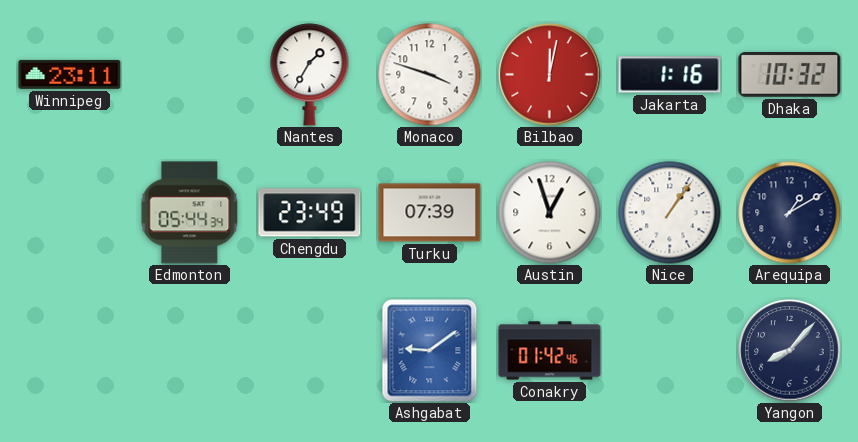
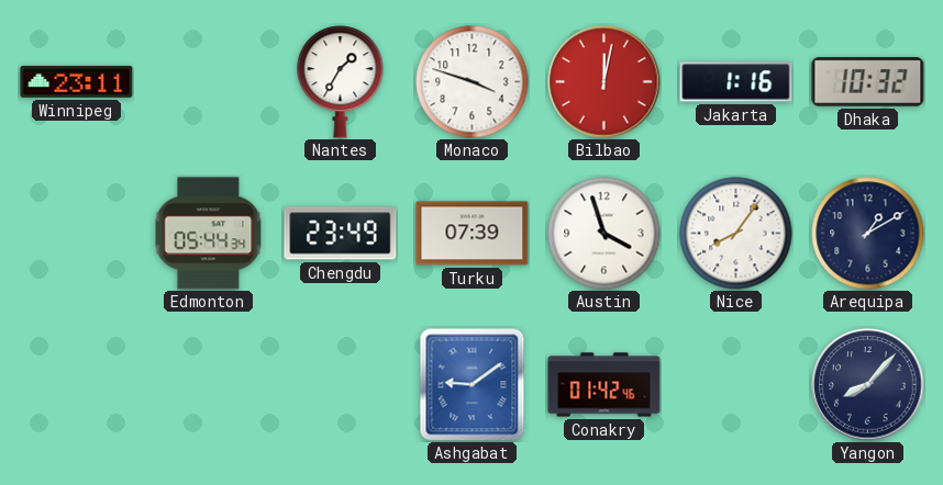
Austin: 12:57 -> 3:57 (604, 234)
Nice: 1:06 -> 8:06 (736, 234)
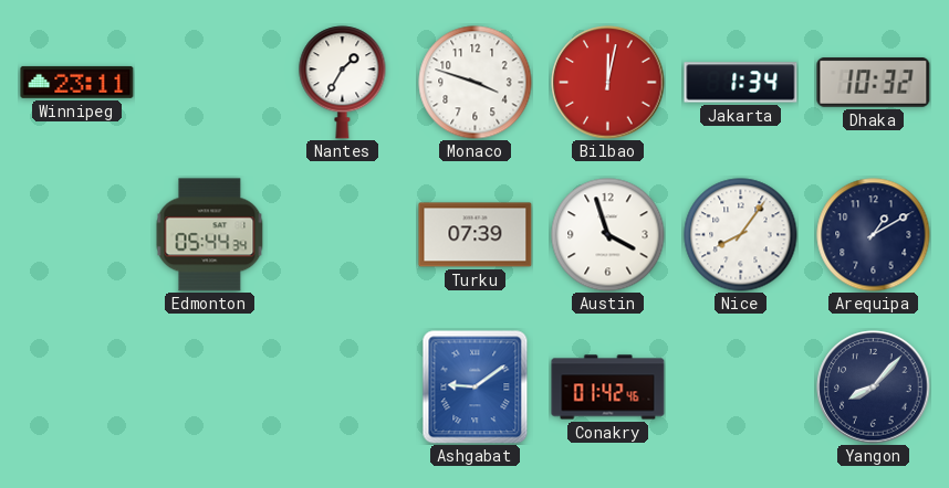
Jakarta: 1:16 -> 1:34 (741, 83)
Chengdu: 23:49 -> none (341, 234)
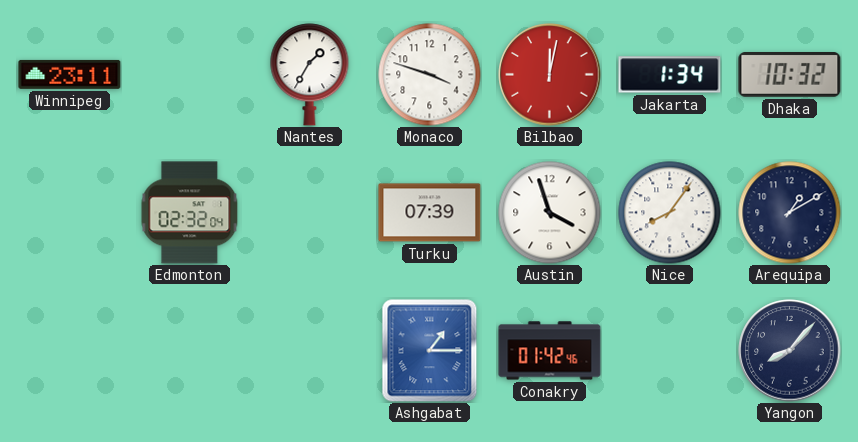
Edmonton: 05:44 -> 02:32 (190, 213)
Ashgabat: 9:09 -> 1:15 (430, 351)
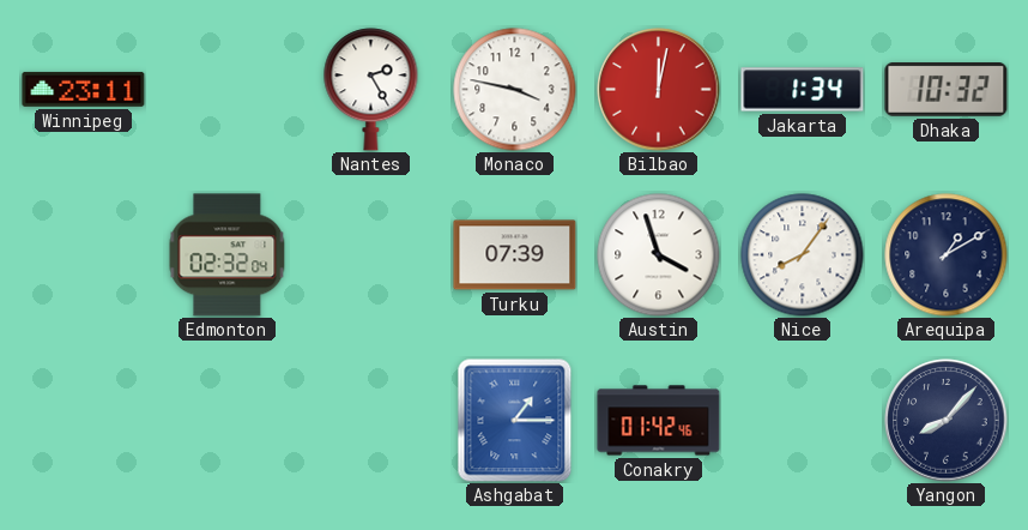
Nantes: 1:35 -> 2:25 (371, 90)
Monaco: 3:48 -> 3:47 (515, 90)
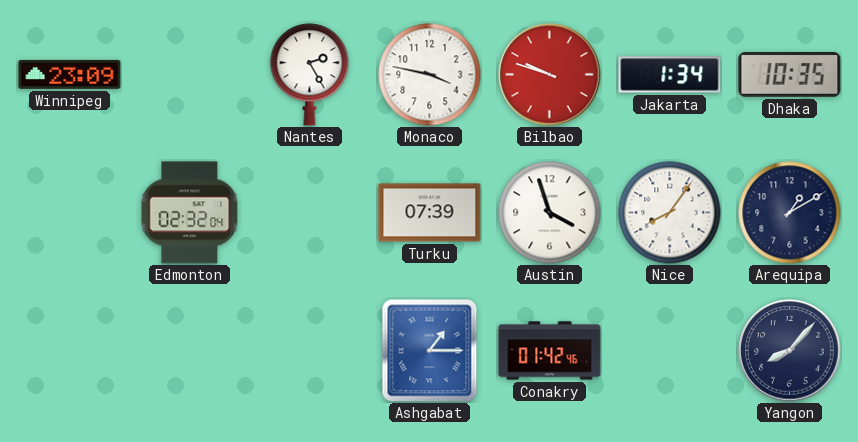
Winnipeg: 23:11 -> 23:09 (70, 74)
Bilbao: 12:02 -> 9:48 (550, 75)
Dhaka: 10:32 -> 10:35 (790, 75)
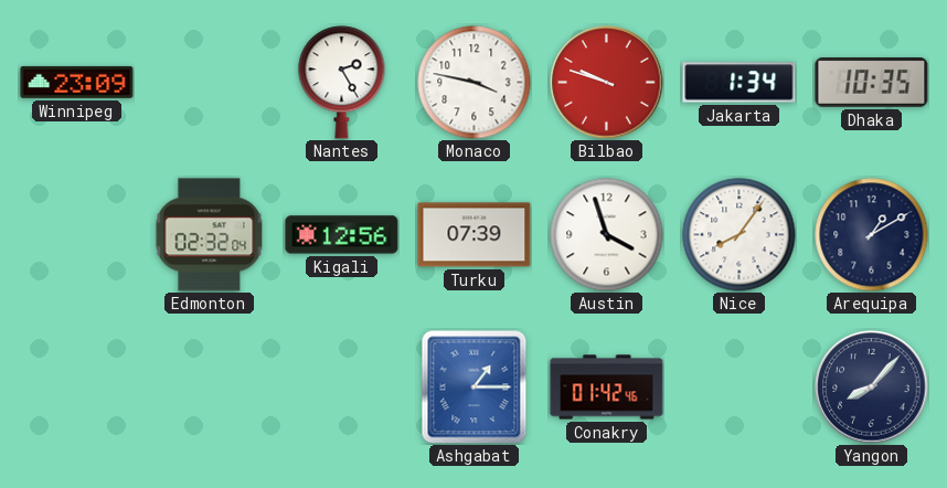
Kigali: none -> 12:56 (342, 235)
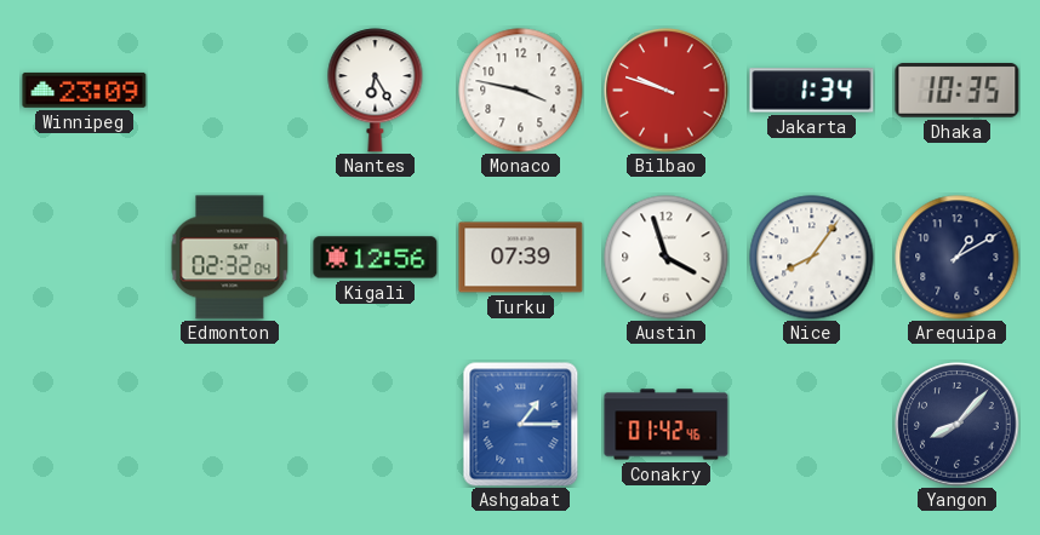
Nantes: 2:25 -> 6:25 (376, 91)
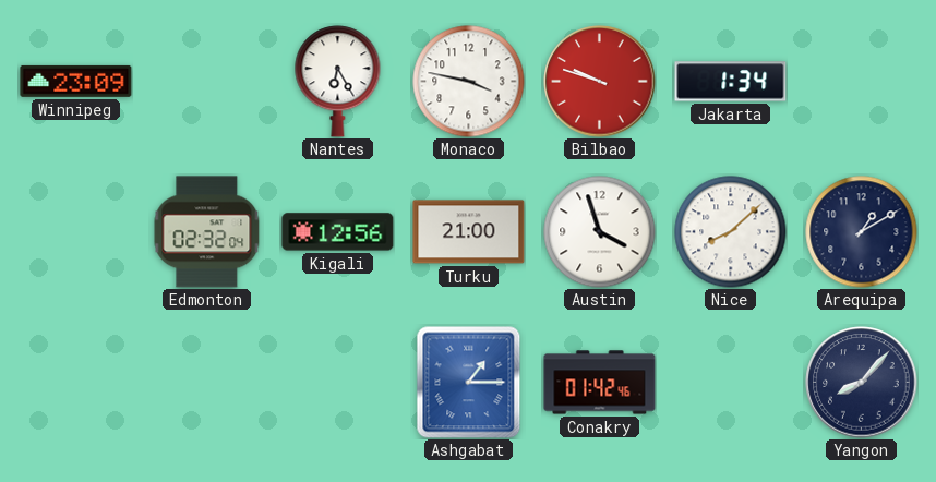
Dhaka: 10:35 -> none (958, 91)
Turku: 07:39 -> 21:00 (469, 232)
Nice: 8:06 -> 8:08 (731, 232)
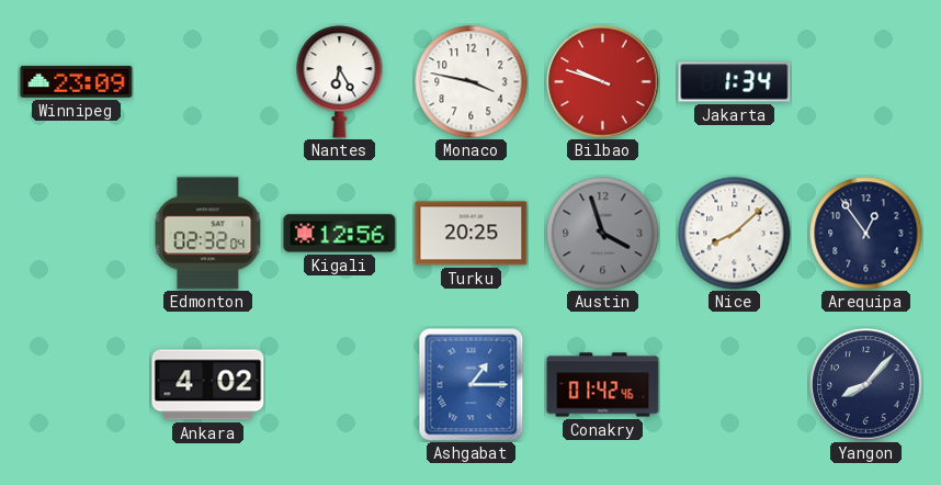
Turku: 21:00 -> 20:25 (472, 234)
Austin dial: white -> grey (603, 234)
Arequipa: 1:10 -> 12:54 (866, 234)
Ankara: none -> 4:02 (208, 385)
